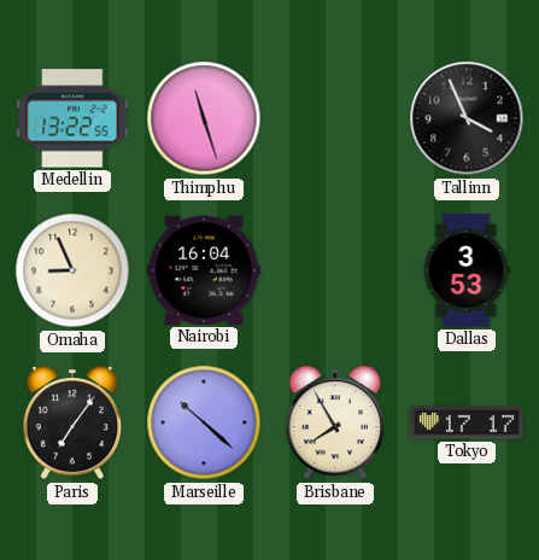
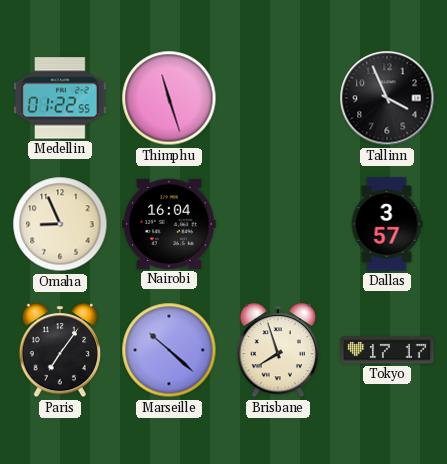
Medellin: 13:22 -> 01:22 (60, 98)
Dallas: 3:53 -> 3:57 (387, 224)
Brisbane: 7:55 -> 7:57 (278, 351)
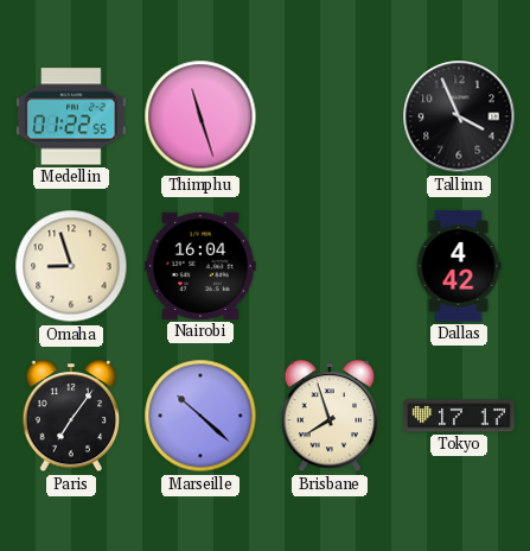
Omaha: 8:56 -> 8:57 (71, 266)
Dallas: 3:57 -> 4:42 (459, 266)
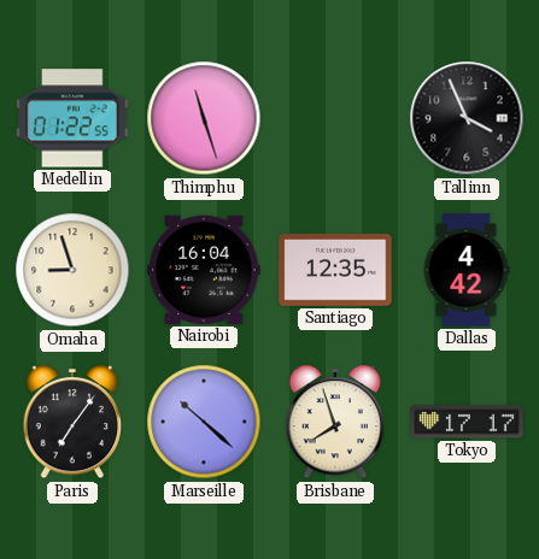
Santiago: none -> 12:35 (335, 270)
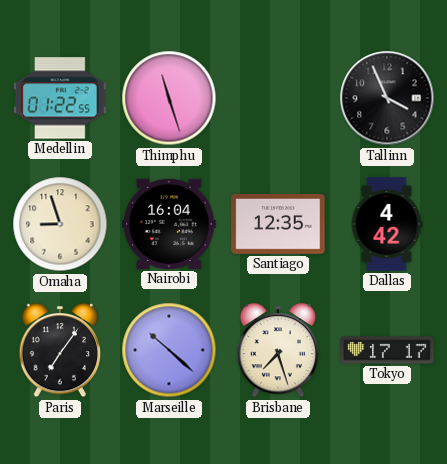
Brisbane: 7:57 -> 7:27 (278, 351)
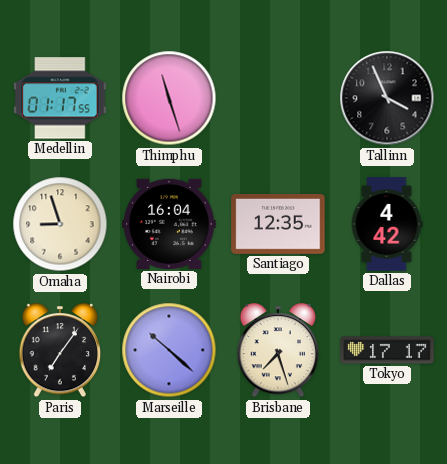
Medellin: 01:22 -> 01:17 (60, 98)
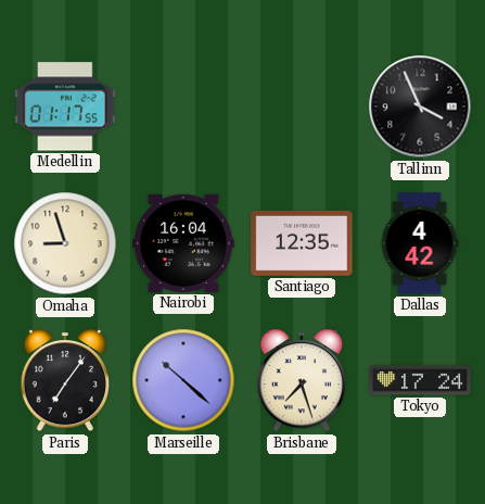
Thimphu: 11:27 -> none (169, 98)
Tokyo: 17:17 -> 17:24 (420, 380)
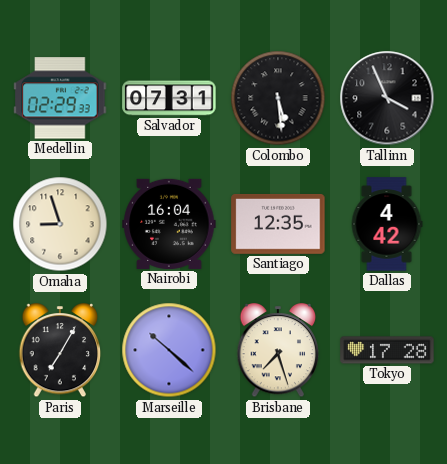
Medellin: 01:17 -> 02:29 (60, 98)
Salvador: none -> 07:31 (169, 98)
Colombo: none -> 5:29 (278, 98)
Paris: 7:06 -> 7:05 (60, 351)
Tokyo: 17:24 -> 17:28 (387, 350)
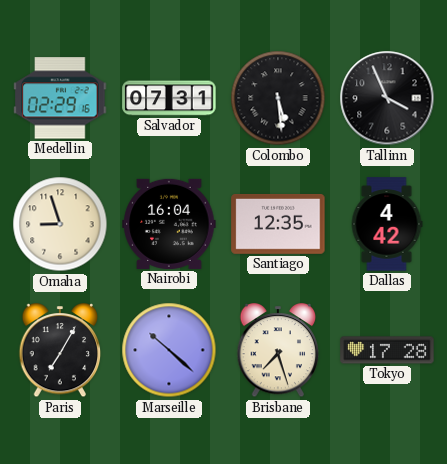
Medellin: 02:29:33 -> 02:29:16 (60, 98)
